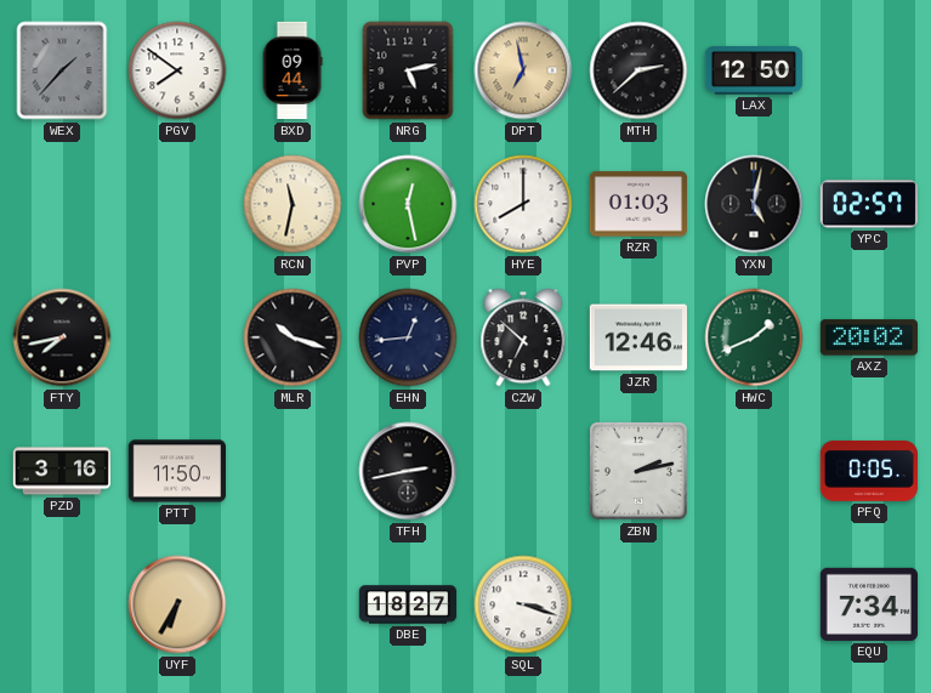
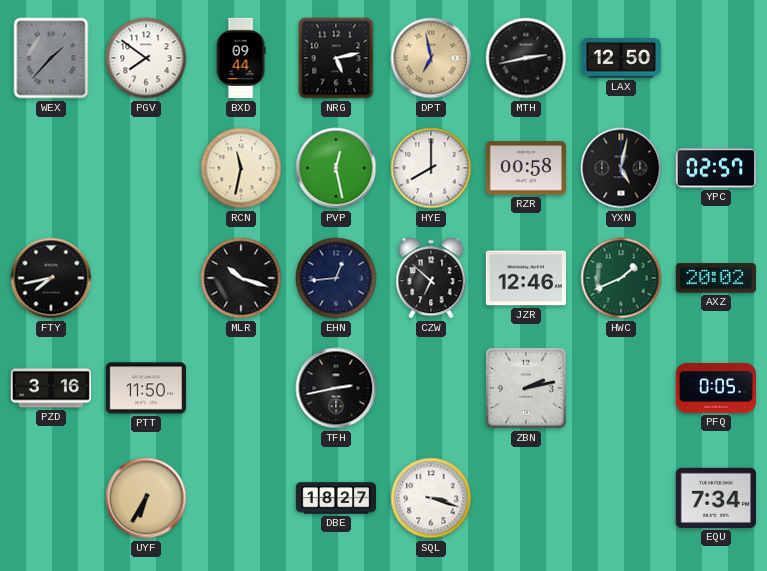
MTH: 2:38 -> 2:43 (526, 58)
RZR: 01:03 -> 00:58 (525, 168)
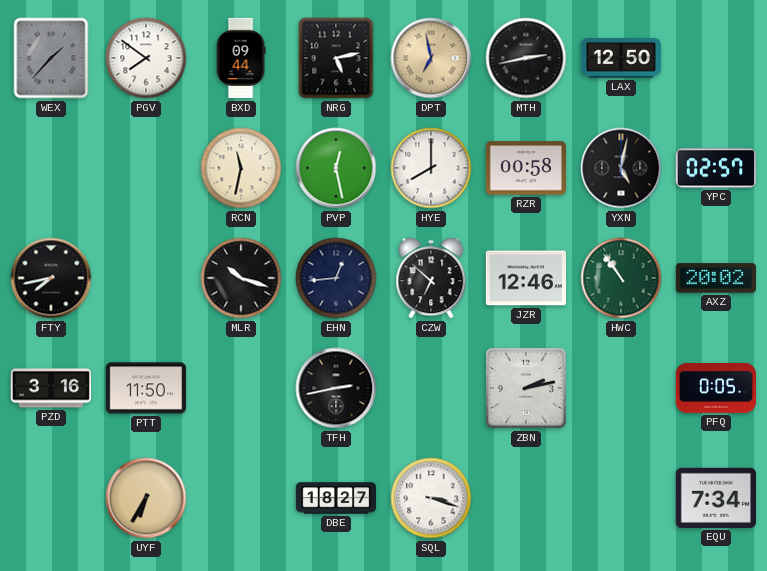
HWC: 1:41 -> 10:54 (621, 278)
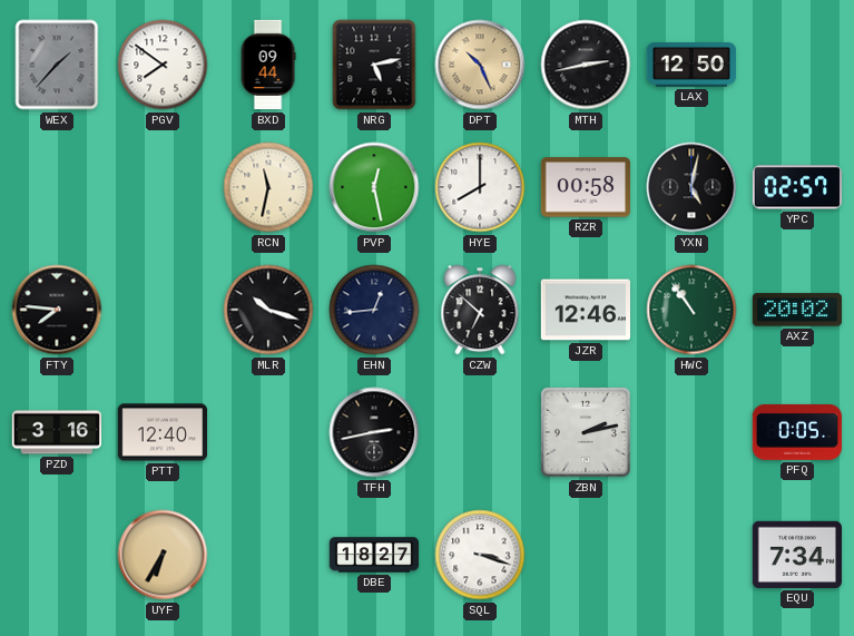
DPT: 6:58 -> 10:26 (480, 65)
FTY: 7:43 -> 7:46 (57, 310)
PTT: 11:50 -> 12:40 (161, 432)
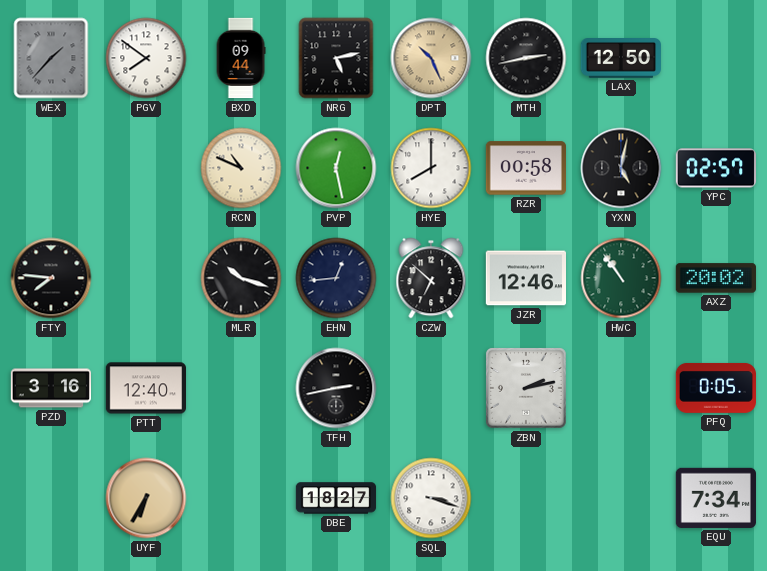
RCN: 11:32 -> 10:49 (241, 168)
